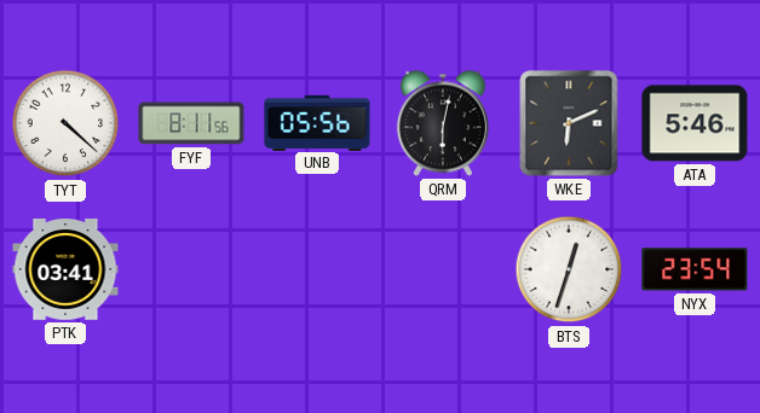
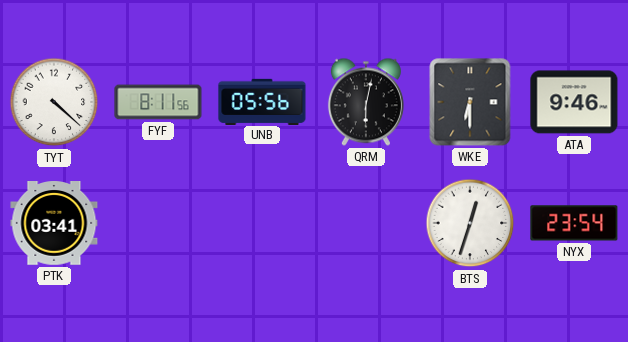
WKE: 6:11 -> 6:30 (470, 102)
ATA: 5:46 -> 9:46 (574, 102)
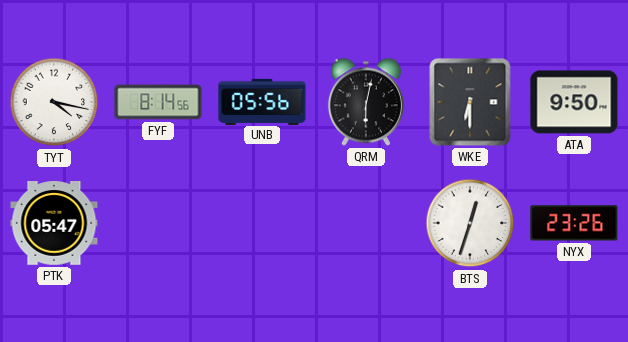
TYT: 4:22 -> 4:17 (54, 102)
FYF: 8:11 -> 8:14 (158, 102)
ATA: 9:46 -> 9:50 (574, 102)
PTK: 03:41 -> 05:47 (54, 224)
NYX: 23:54 -> 23:26 (574, 223)
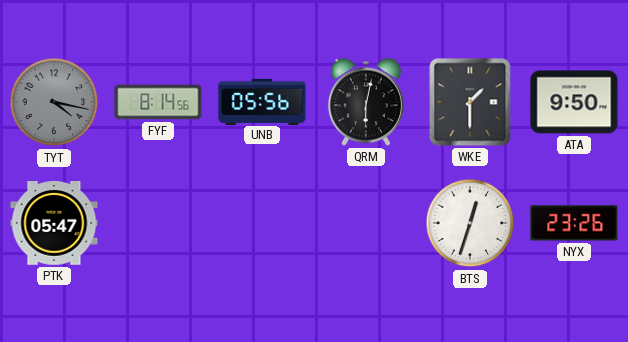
TYT dial: white -> grey (54, 102)
WKE: 6:30 -> 1:30 (470, 102)
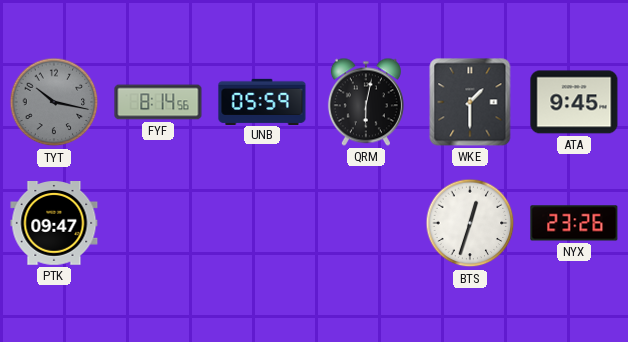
TYT: 4:17 -> 10:17 (54, 102)
UNB: 05:56 -> 05:59 (262, 101)
ATA: 9:50 -> 9:45 (574, 102)
PTK: 05:47 -> 09:47 (54, 224)
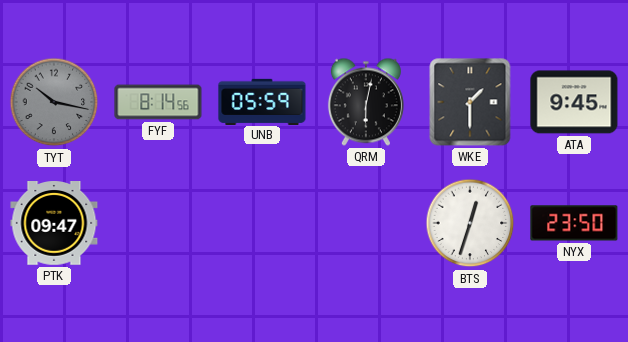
NYX: 23:26 -> 23:50 (574, 223)
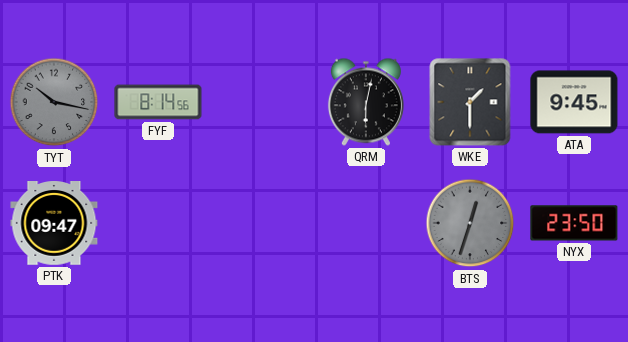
UNB: 05:59 -> none (262, 101)
BTS dial: white -> grey (470, 223)
